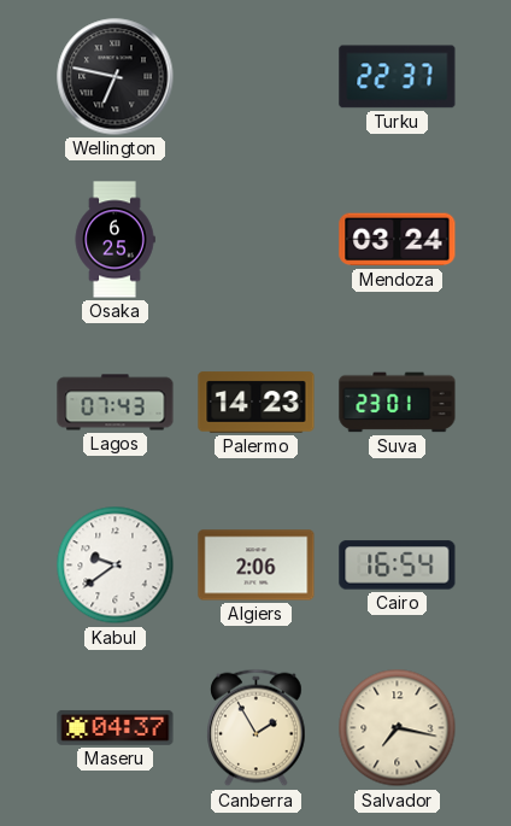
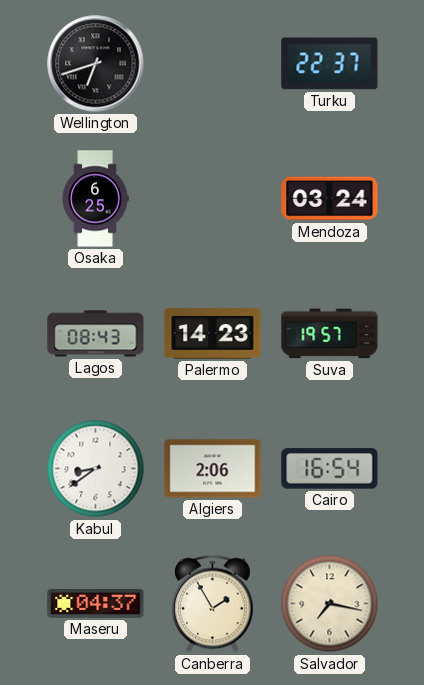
Wellington: 6:47 -> 6:42 (96, 64)
Lagos: 07:43 -> 08:43 (96, 334)
Suva: 23:01 -> 19:57 (330, 334)
Kabul: 9:39 -> 8:39 (96, 469)
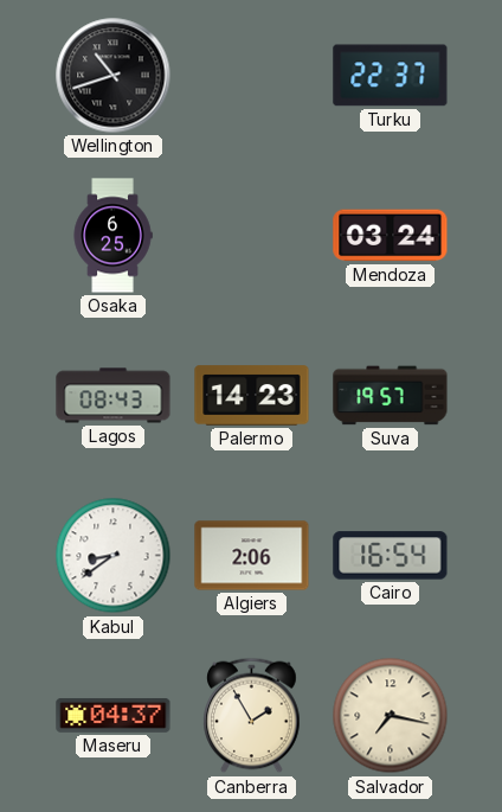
Wellington: 6:42 -> 10:42 (114, 76)
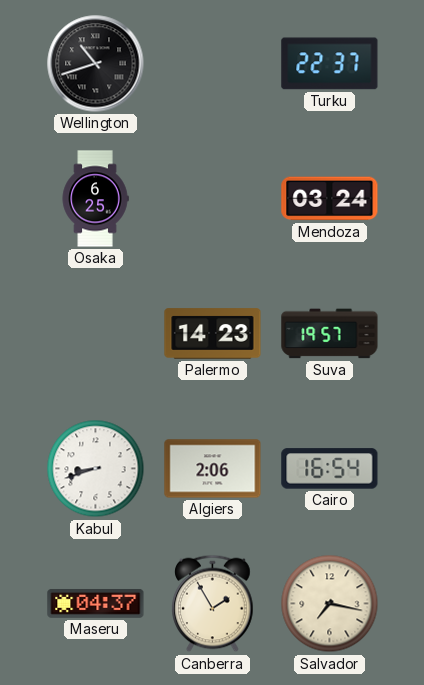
Lagos: 08:43 -> none (114, 396)
Kabul: 8:39 -> 8:42 (96, 469)
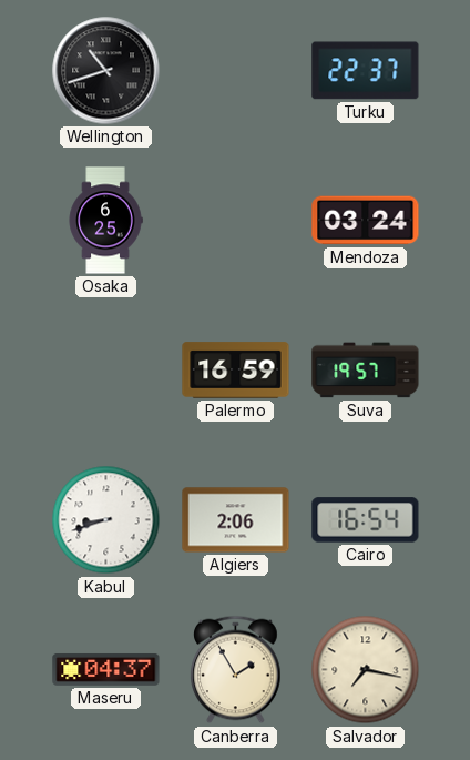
Palermo: 14:23 -> 16:59 (236, 371)
